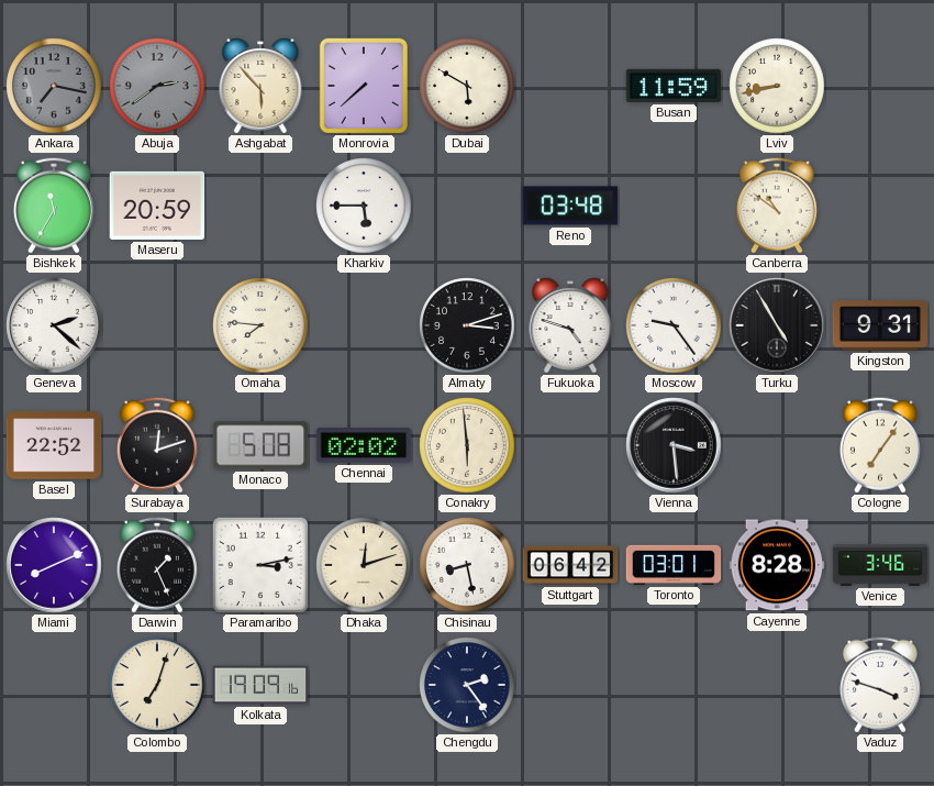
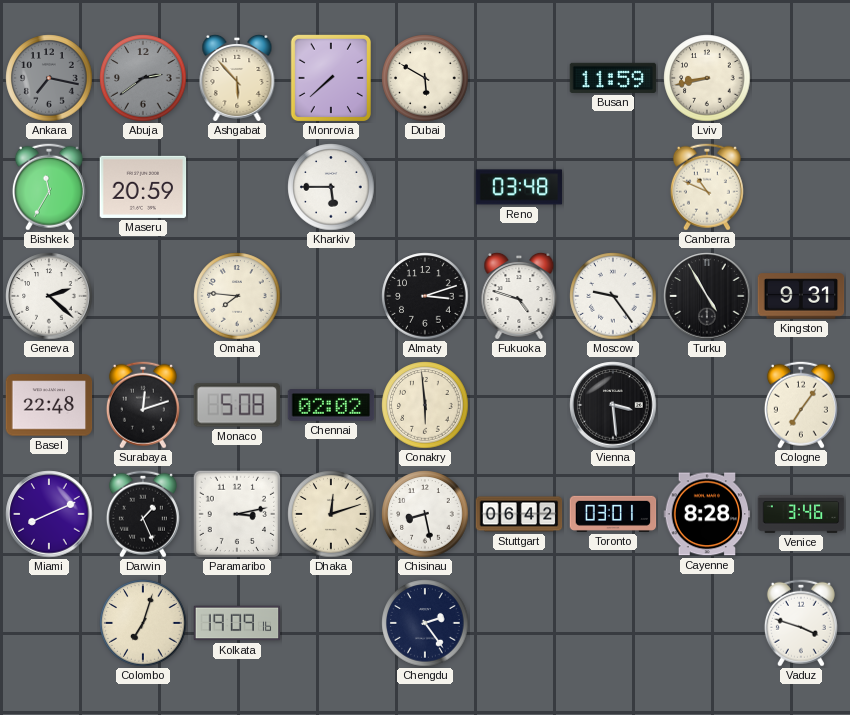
Canberra: 10:51 -> 10:49 (707, 187)
Basel: 22:52 -> 22:48 (49, 405)
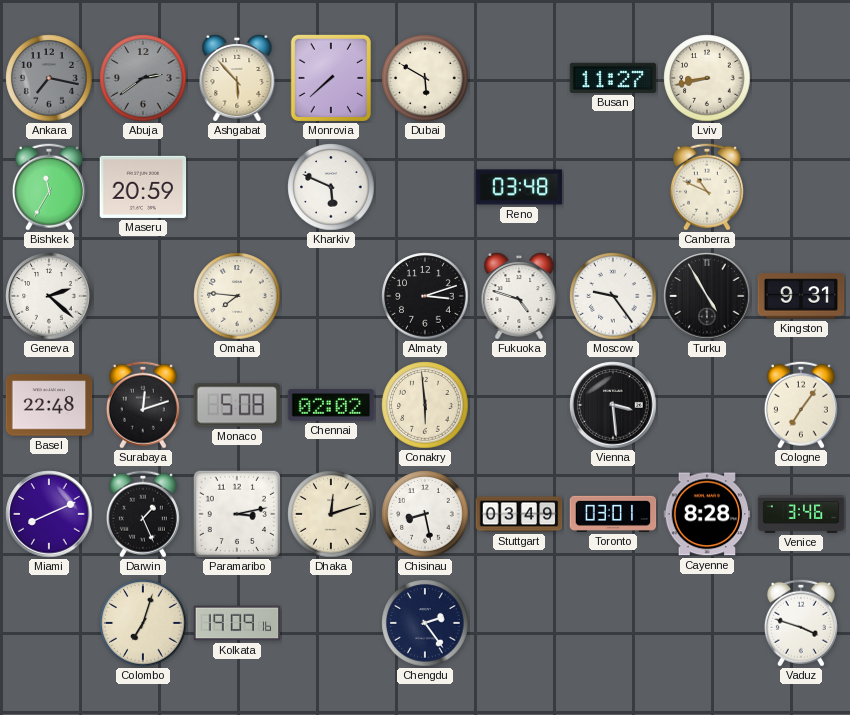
Busan: 11:59 -> 11:27 (613, 78)
Kharkiv: 5:45 -> 5:49 (331, 187)
Stuttgart: 06:42 -> 03:49 (519, 514)
